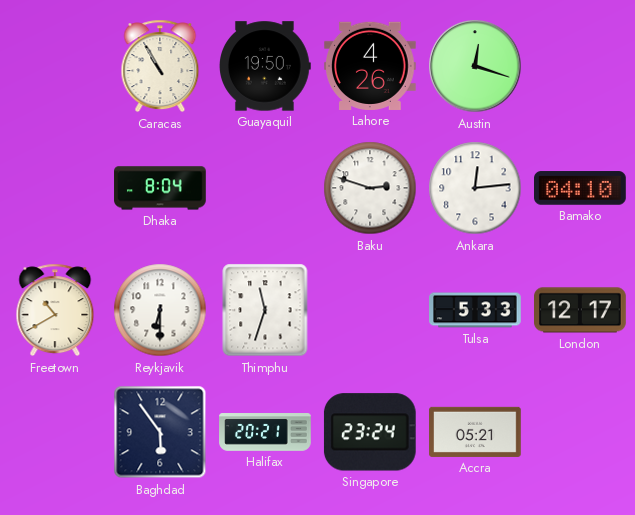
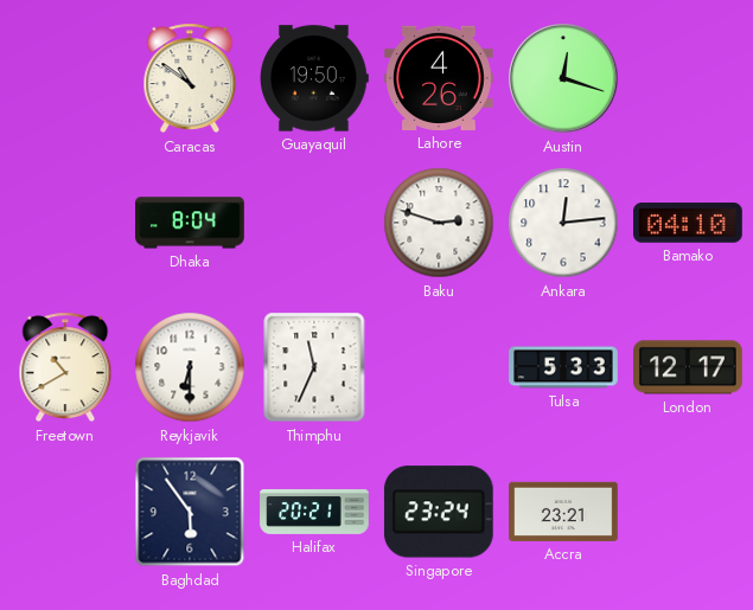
Caracas: 10:55 -> 10:51 (190, 78)
Thimphu: 11:33 -> 11:34 (314, 367)
Accra: 05:21 -> 23:21 (563, 512)
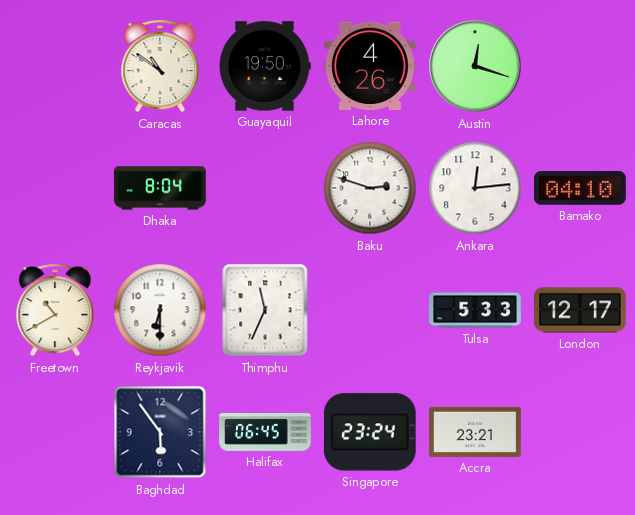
Halifax: 20:21 -> 06:45 (265, 433)
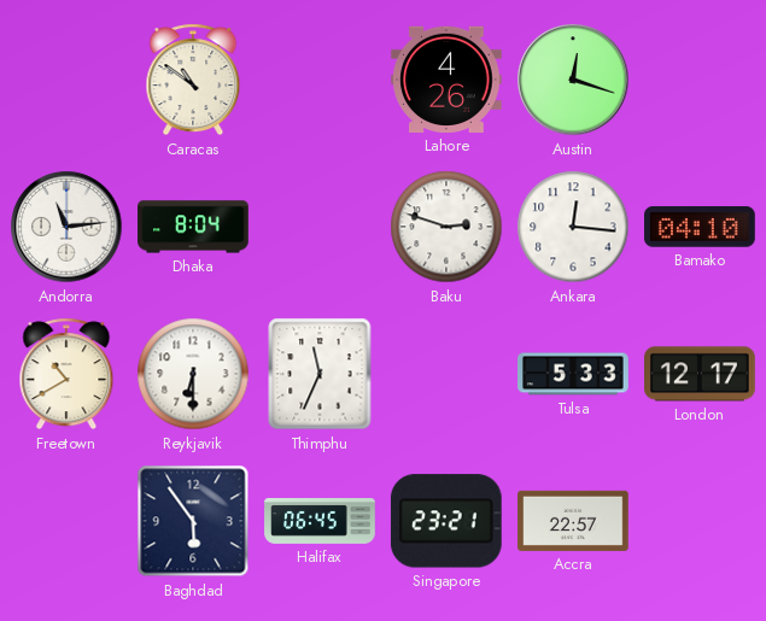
Guayaquil: 19:50 -> none (266, 66)
Andorra: none -> 11:14 (66, 227)
Ankara: 12:14 -> 12:16 (573, 227)
Singapore: 23:24 -> 23:21 (446, 521)
Accra: 23:21 -> 22:57 (573, 521)
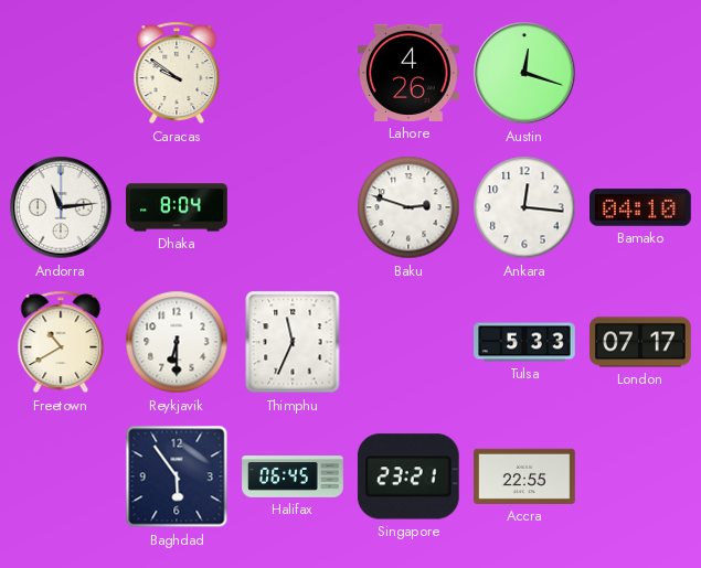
Caracas: 10:51 -> 9:51 (177, 73)
London: 12:17 -> 07:17 (640, 342)
Accra: 22:57 -> 22:55 (524, 476)
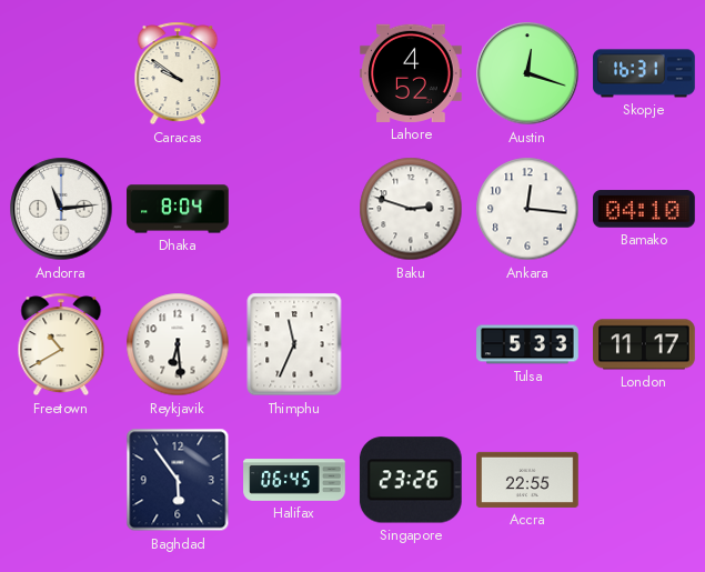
Lahore: 4:26 -> 4:52 (412, 73)
Skopje: none -> 16:31 (644, 73)
Reykjavik: 6:30 -> 6:29 (178, 344)
London: 07:17 -> 11:17 (644, 344)
Singapore: 23:21 -> 23:26 (411, 480)
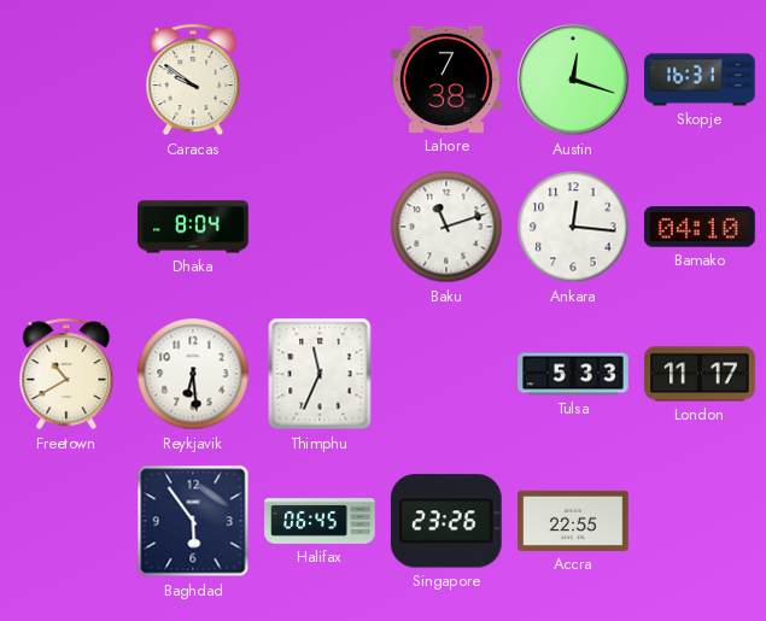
Lahore: 4:52 -> 7:38 (448, 80)
Andorra: 11:14 -> none (61, 209)
Baku: 2:48 -> 11:12 (446, 227)
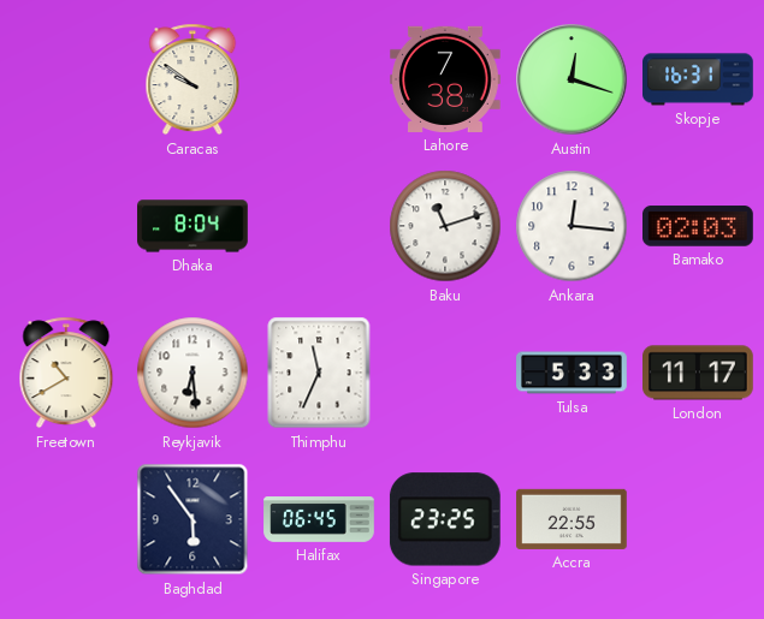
Bamako: 04:10 -> 02:03 (698, 226)
Singapore: 23:26 -> 23:25 (445, 519)
